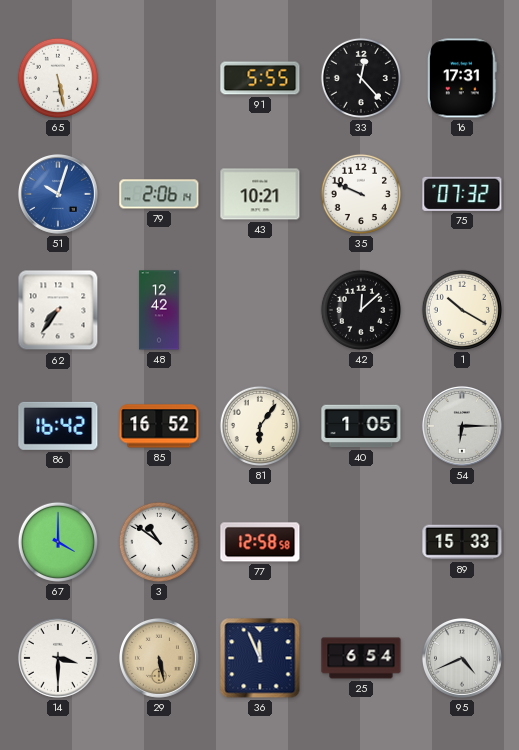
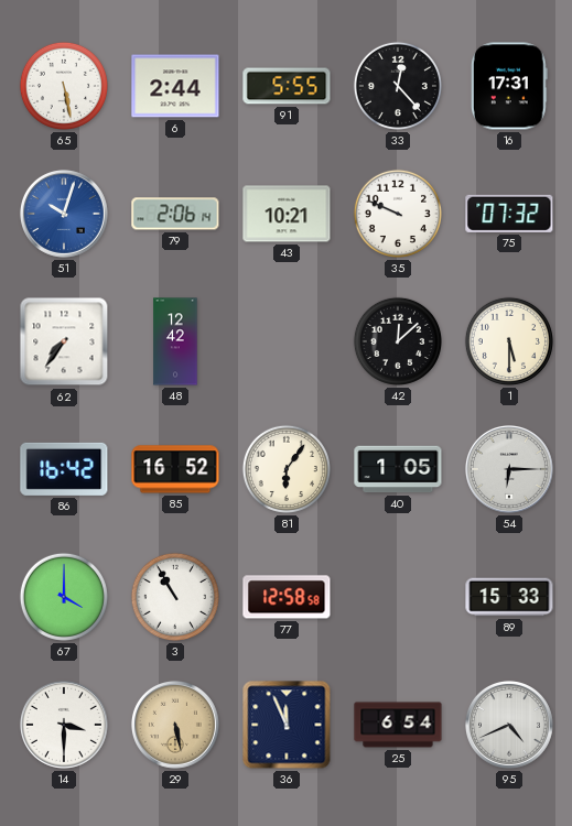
6: none -> 2:44 (175, 86)
1: 10:20 -> 5:30 (509, 341)
3: 10:51 -> 10:55 (175, 597)
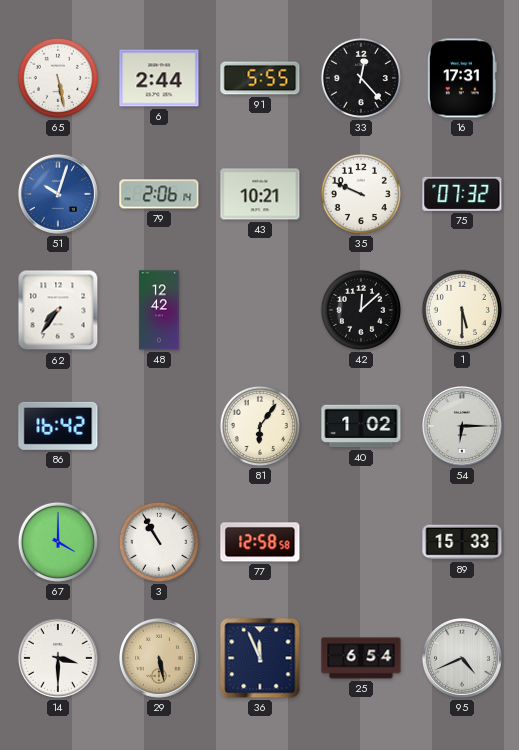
85: 16:52 -> none (175, 469)
40: 1:05 -> 1:02 (361, 426)
